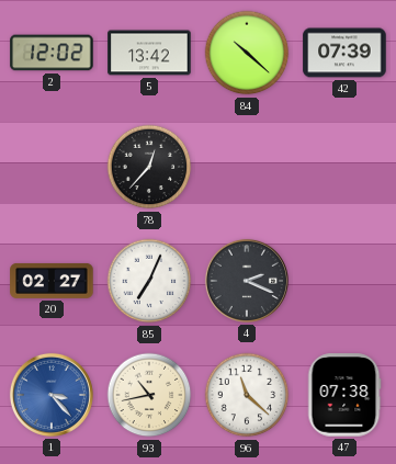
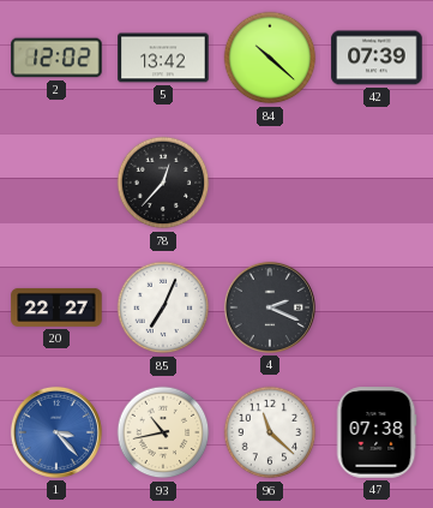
20: 02:27 -> 22:27 (56, 307)
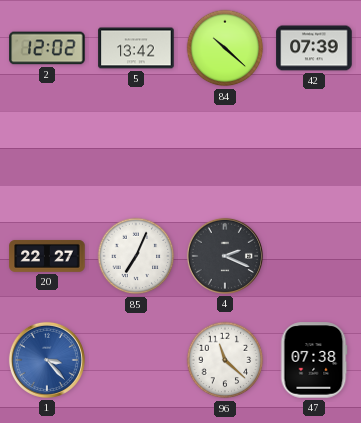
78: 12:37 -> none (163, 183)
93: 10:43 -> none (163, 432)
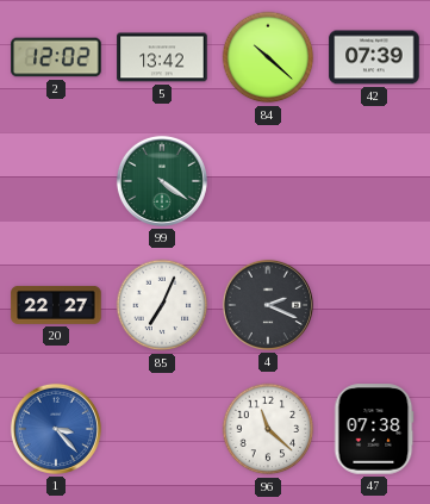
99: none -> 4:21 (162, 181)
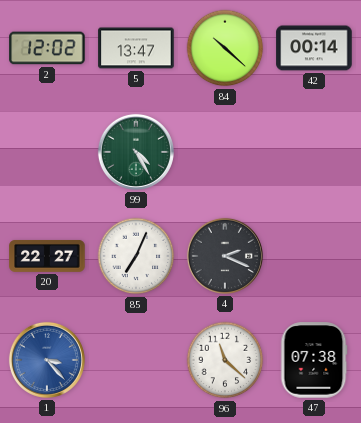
5: 13:42 -> 13:47 (136, 48)
42: 07:39 -> 00:14 (314, 48)
99: 4:21 -> 4:25 (136, 152)
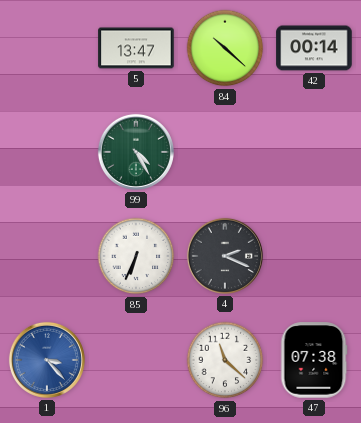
2: 12:02 -> none (47, 48)
20: 22:27 -> none (47, 256)
85: 7:04 -> 6:34 (136, 256)
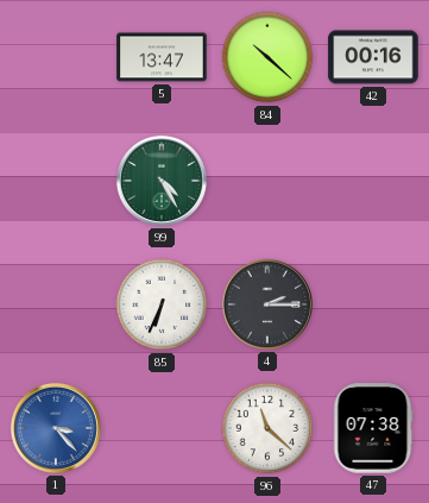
42: 00:14 -> 00:16 (373, 57)
4: 2:19 -> 2:15 (267, 304)
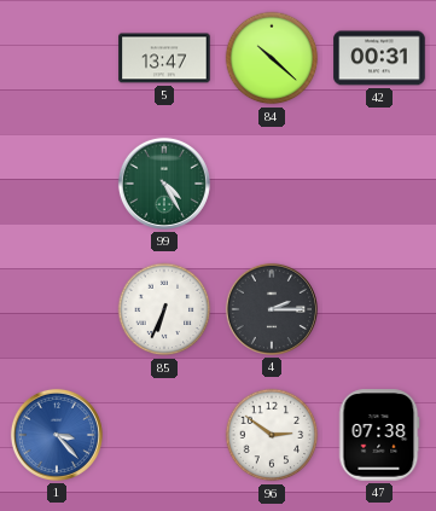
42: 00:16 -> 00:31 (379, 58)
96: 11:22 -> 2:51 (272, 435)
